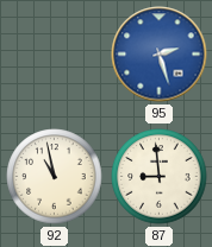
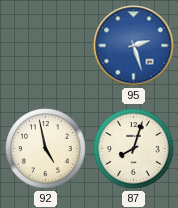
92: 10:58 -> 4:58 (46, 149)
87: 8:59 -> 8:03 (134, 149)
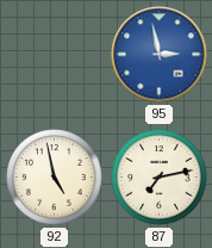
95: 2:27 -> 2:58 (160, 55)
87: 8:03 -> 7:13 (160, 178)
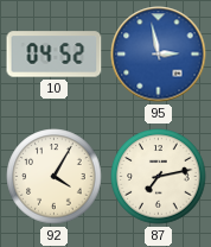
10: none -> 04:52 (55, 55)
92: 4:58 -> 4:05 (55, 177)
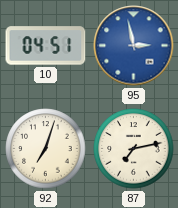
10: 04:52 -> 04:51 (46, 46)
92: 4:05 -> 7:03 (46, 149)
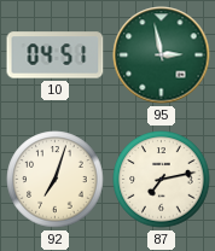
95 dial: blue -> green (162, 56)
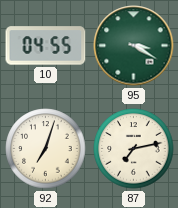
10: 04:51 -> 04:55 (46, 46)
95: 2:58 -> 3:20 (134, 46)
